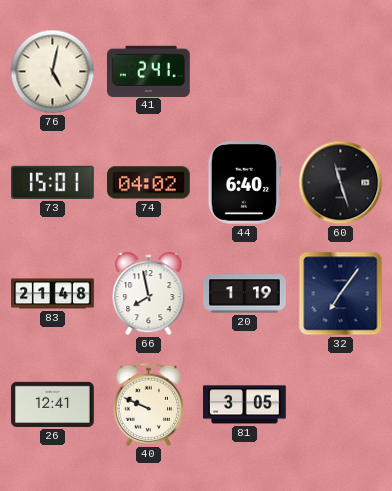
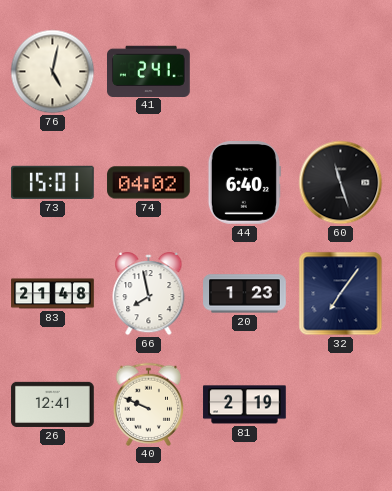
20: 1:19 -> 1:23 (245, 294)
81: 3:05 -> 2:19 (245, 405)
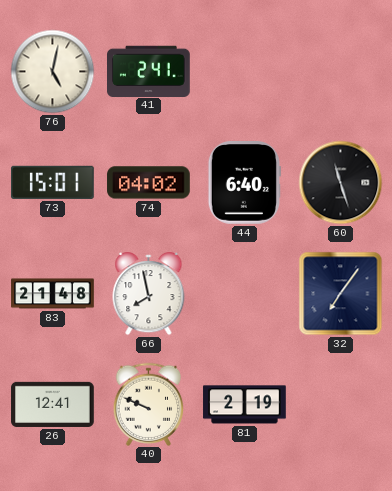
20: 1:23 -> none (245, 294)
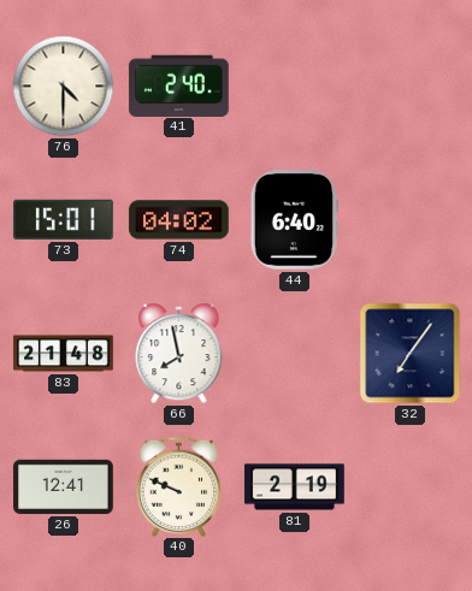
76: 5:02 -> 4:30 (64, 87)
41: 2:41 -> 2:40 (179, 85)
60: 11:27 -> none (341, 183)
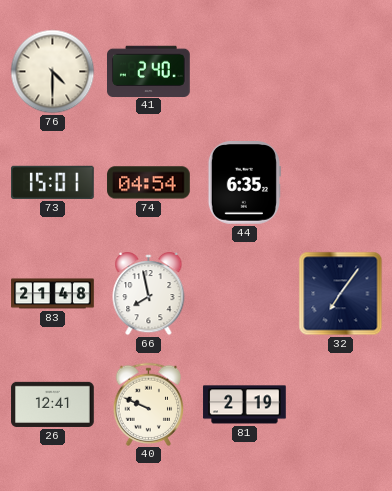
74: 04:02 -> 04:54 (149, 183)
44: 6:40 -> 6:35 (244, 183)
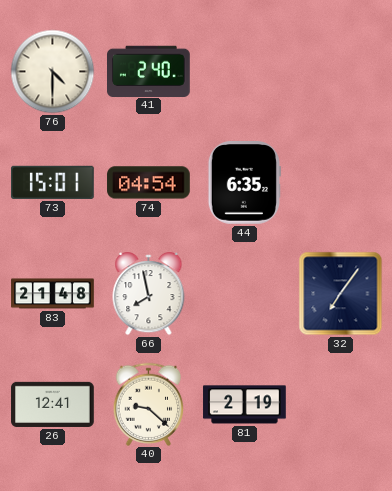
40: 9:49 -> 9:22 (149, 404)
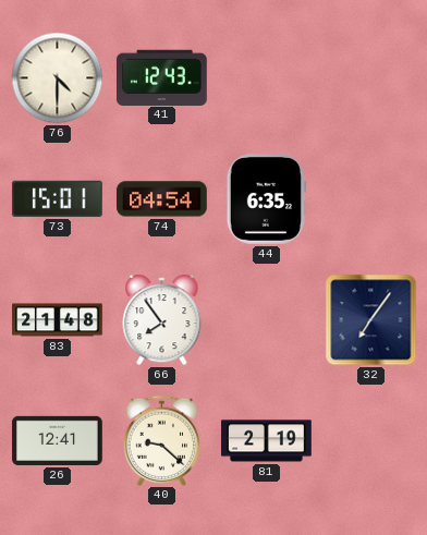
41: 2:40 -> 12:43 (162, 77)
66: 7:58 -> 7:54 (162, 320)
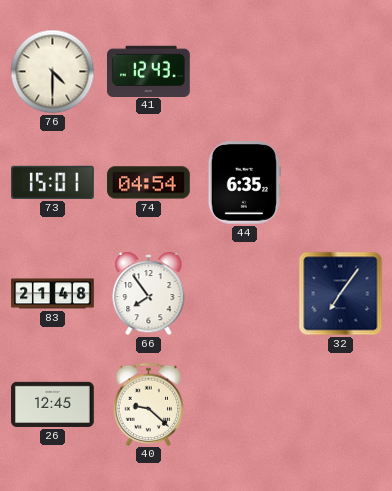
26: 12:41 -> 12:45 (53, 404)
81: 2:19 -> none (267, 441)
